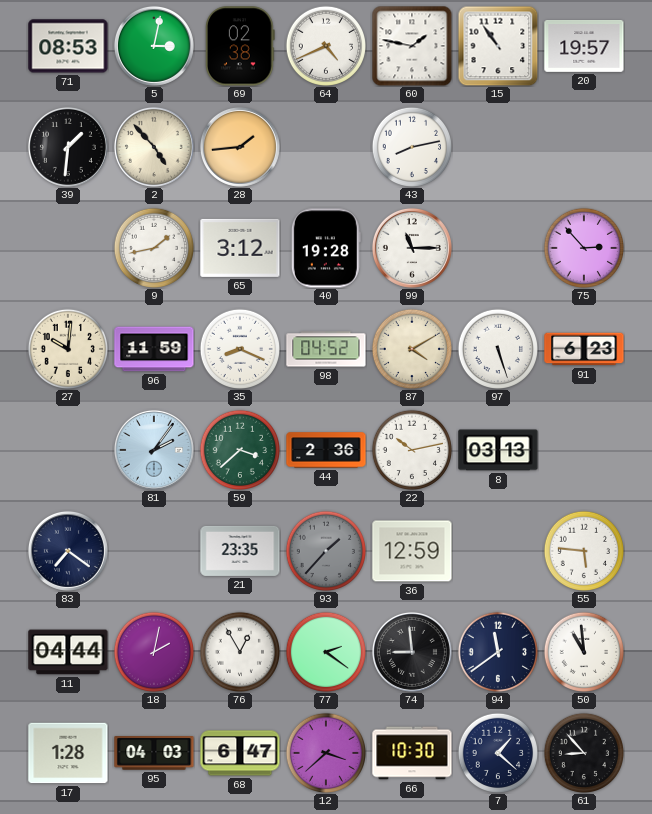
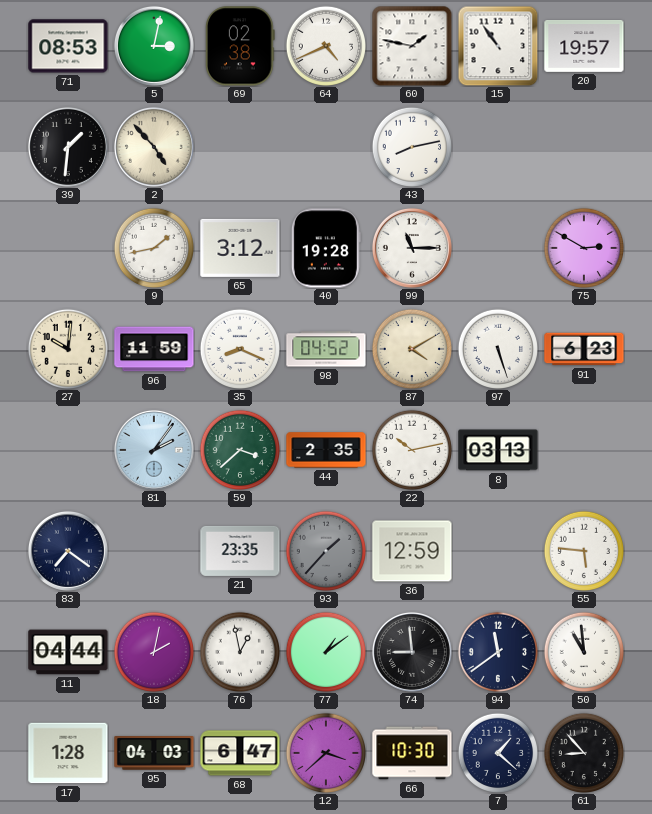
28: 1:44 -> none (240, 147)
75: 2:53 -> 2:50 (583, 247)
44: 2:36 -> 2:35 (326, 450)
76: 12:55 -> 12:58 (239, 651)
77: 2:21 -> 1:09 (325, 651)
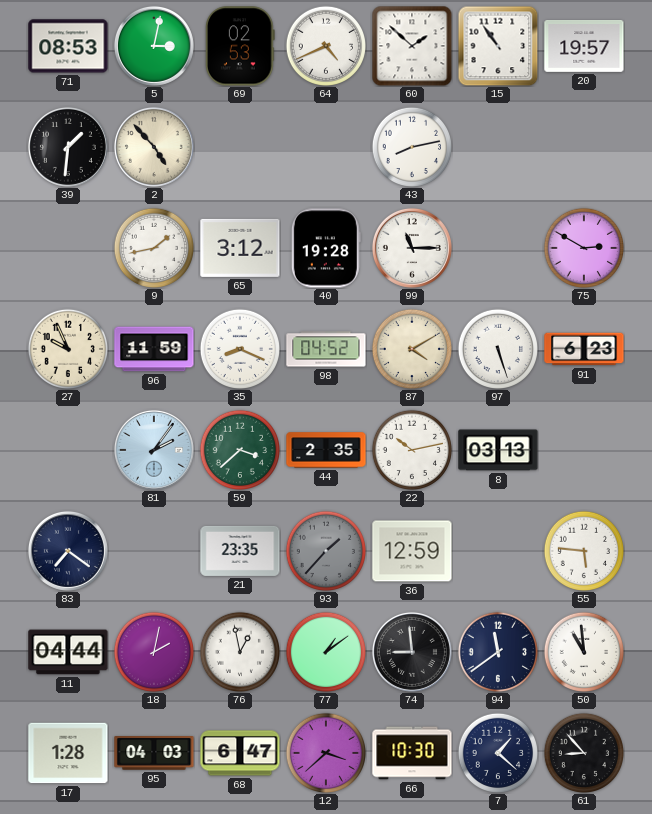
69: 02:38 -> 02:53 (241, 46)
60: 1:47 -> 1:52 (412, 46)
27: 10:01 -> 9:56 (67, 348)
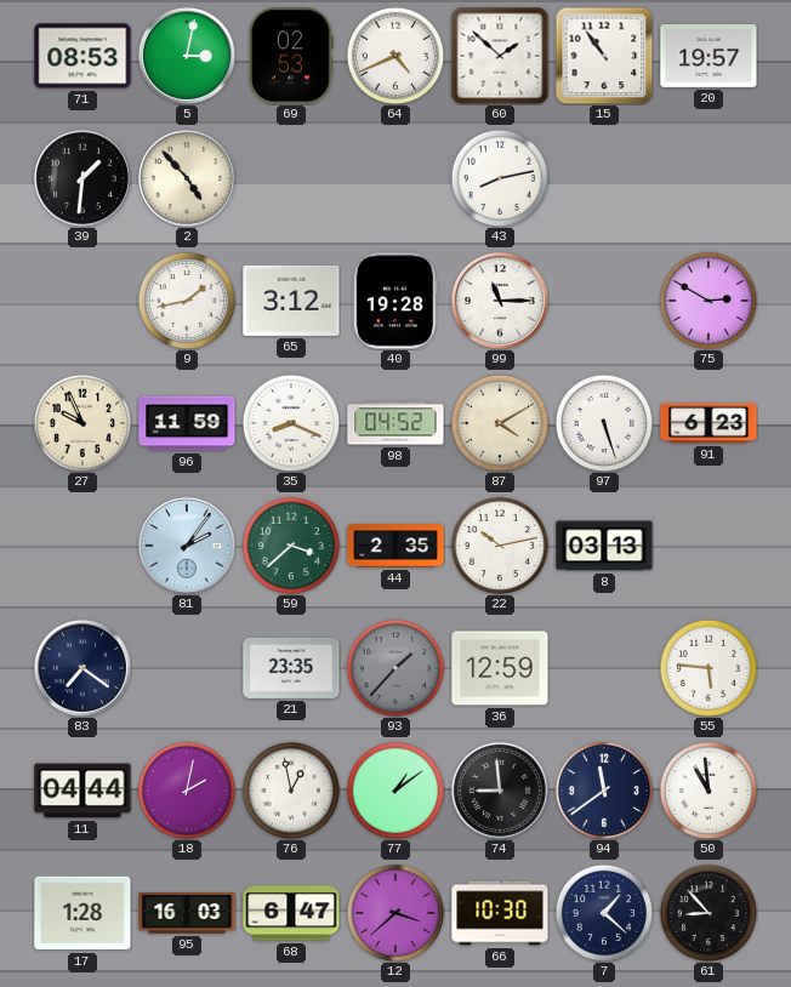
95: 04:03 -> 16:03 (187, 913)
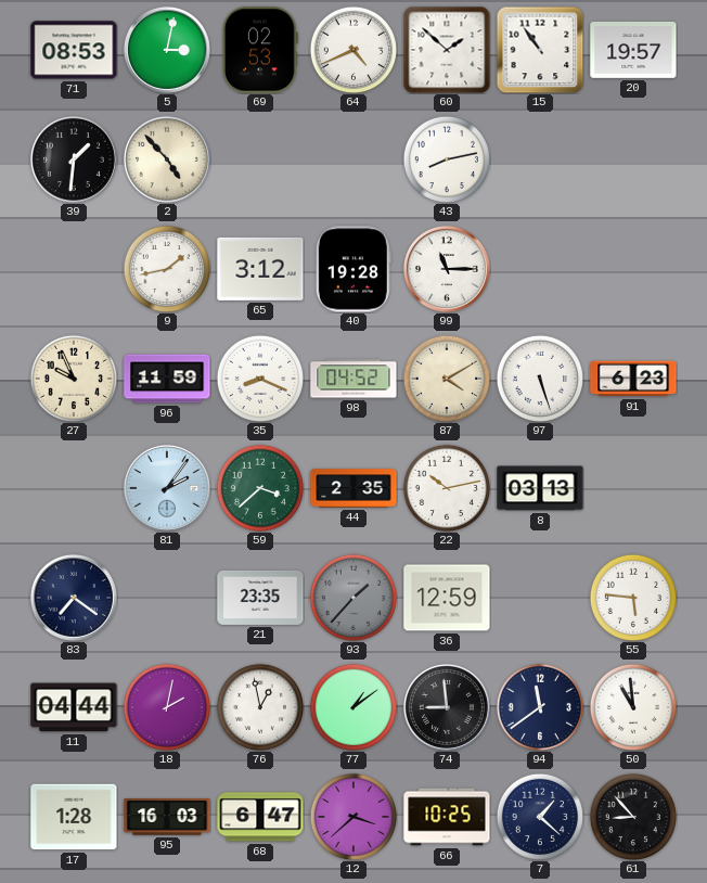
75: 2:50 -> none (707, 299)
66: 10:30 -> 10:25 (447, 817)
